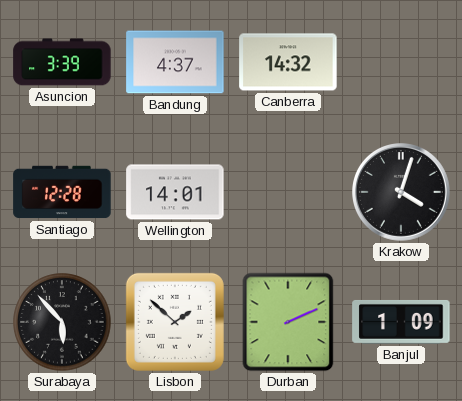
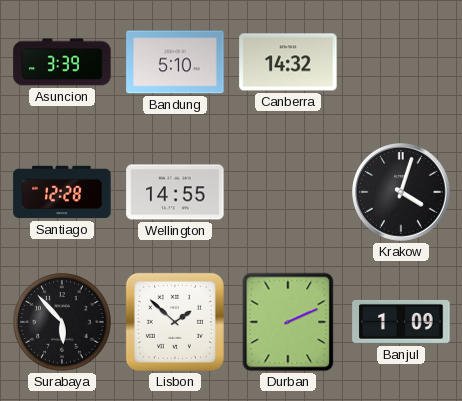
Bandung: 4:37 -> 5:10 (175, 62)
Wellington: 14:01 -> 14:55 (175, 192)
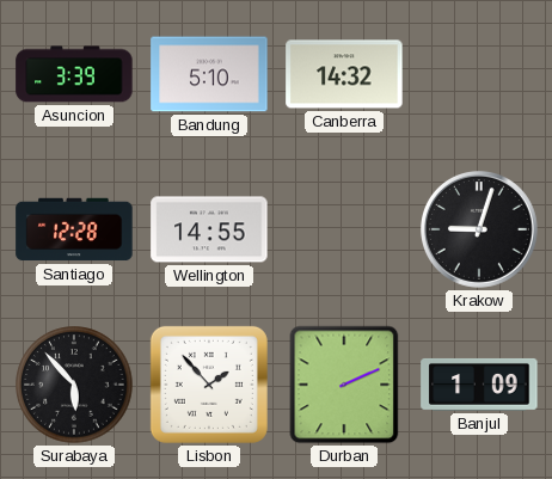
Krakow: 4:03 -> 9:03 (480, 231)
Lisbon: 1:52 -> 1:53 (209, 385)
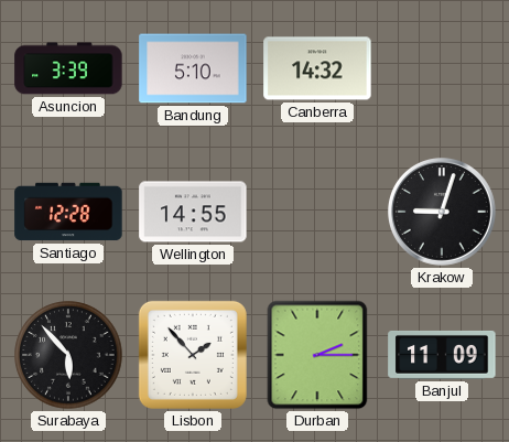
Durban: 2:11 -> 2:15 (317, 355)
Banjul: 1:09 -> 11:09 (442, 355)
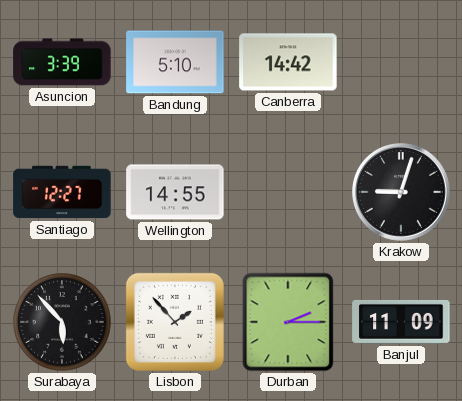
Canberra: 14:32 -> 14:42 (288, 62)
Santiago: 12:28 -> 12:27 (62, 192)
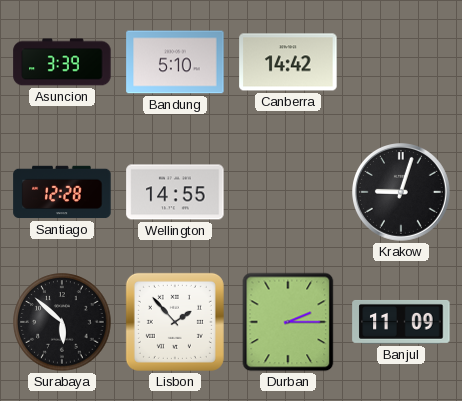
Santiago: 12:27 -> 12:28 (62, 192)
Surabaya: 5:53 -> 5:52 (62, 322)
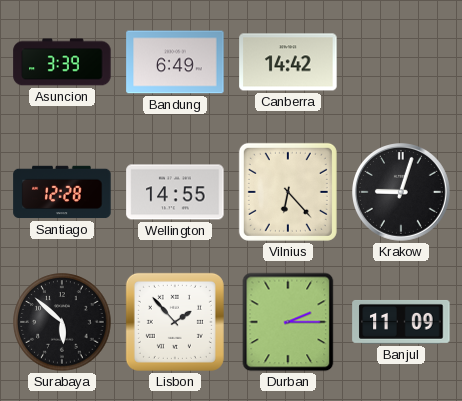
Bandung: 5:10 -> 6:49 (175, 62)
Vilnius: none -> 6:23 (288, 192)
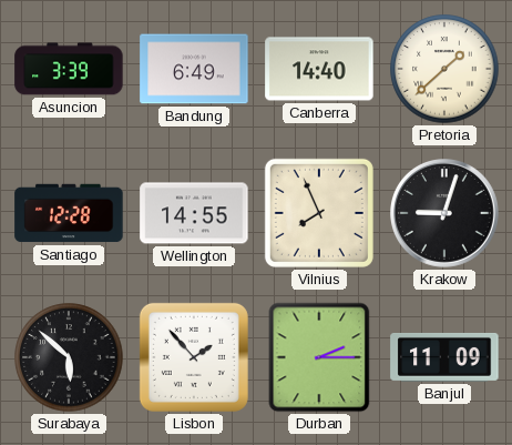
Canberra: 14:42 -> 14:40 (319, 69)
Pretoria: none -> 1:38 (444, 69)
Vilnius: 6:23 -> 7:56 (319, 213)
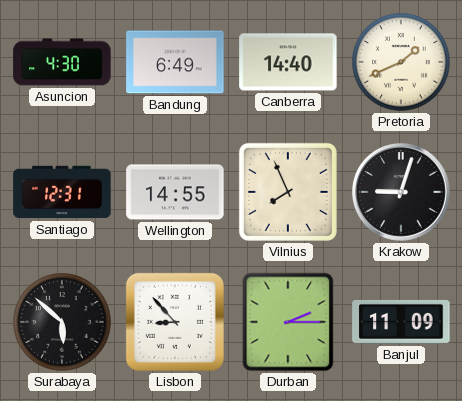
Asuncion: 3:39 -> 4:30 (62, 62)
Pretoria: 1:38 -> 1:41 (401, 62)
Santiago: 12:28 -> 12:31 (62, 192)
Lisbon: 1:53 -> 8:53 (175, 322)
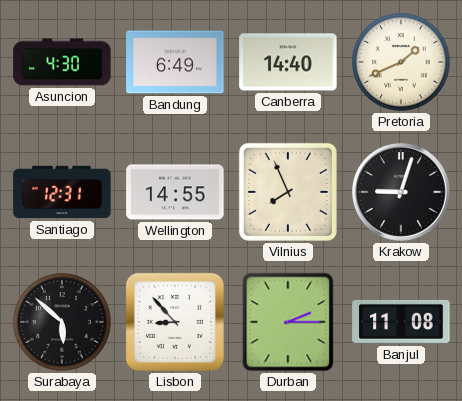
Banjul: 11:09 -> 11:08 (401, 322)
